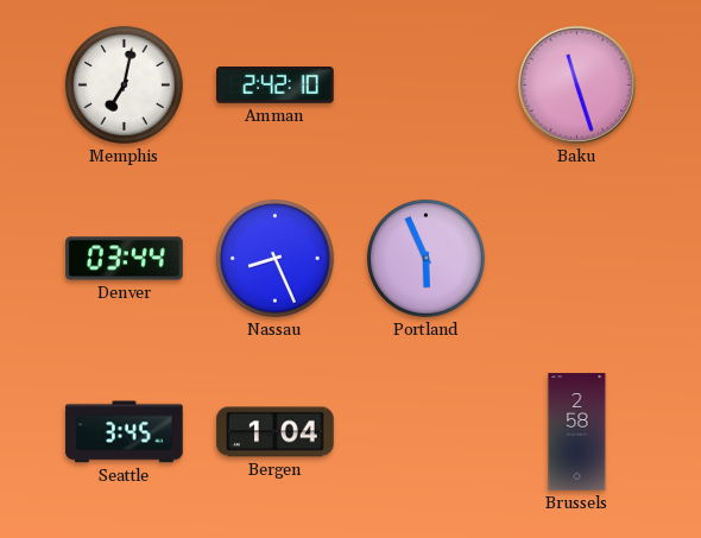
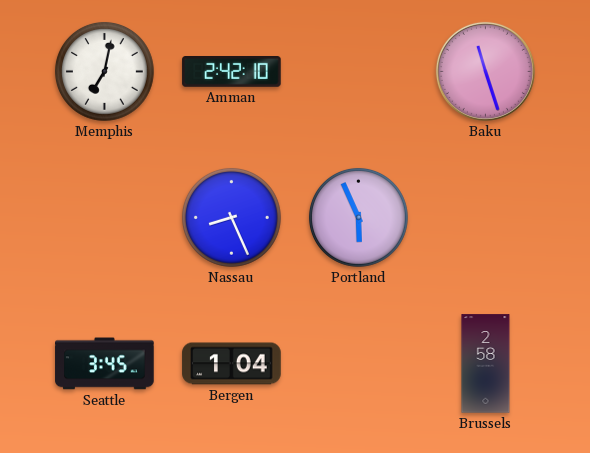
Denver: 03:44 -> none (125, 259)
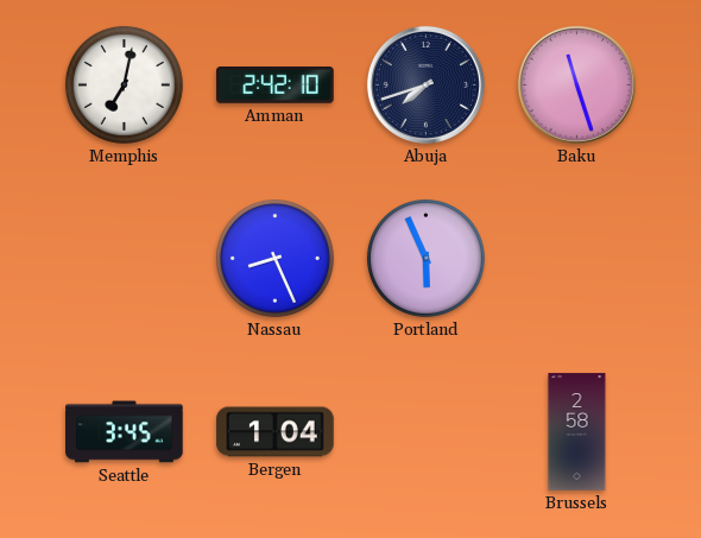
Abuja: none -> 7:42 (425, 84)
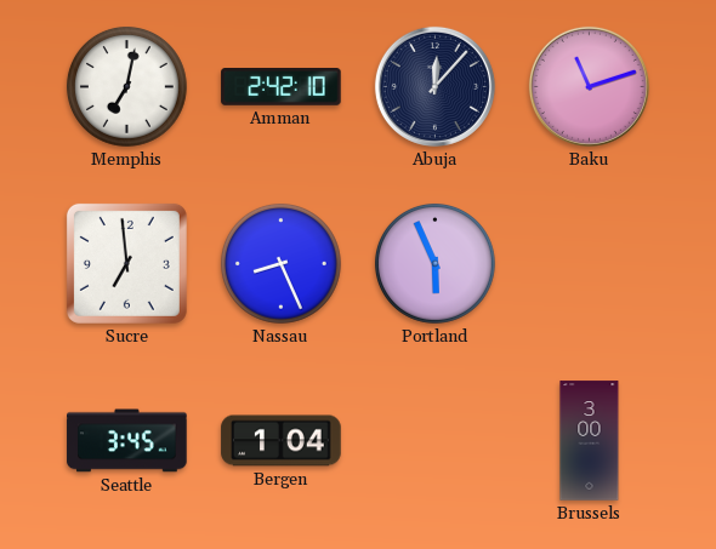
Abuja: 7:42 -> 12:07 (434, 86)
Baku: 11:27 -> 11:12 (589, 86)
Sucre: none -> 6:59 (126, 263)
Brussels: 2:58 -> 3:00 (590, 441)
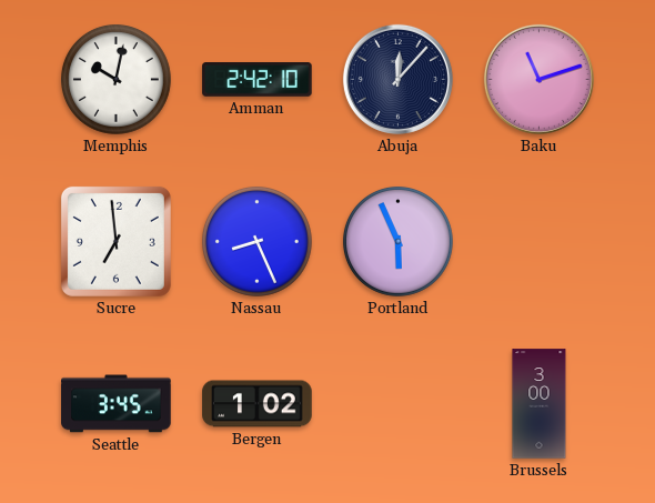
Memphis: 7:02 -> 10:02 (115, 79)
Bergen: 1:04 -> 1:02 (258, 404)
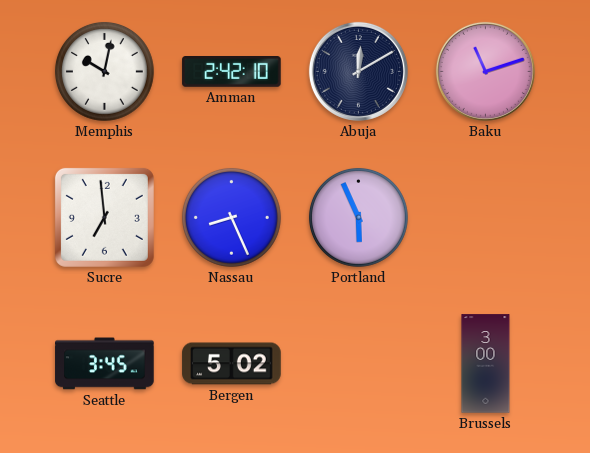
Abuja: 12:07 -> 12:10 (358, 71)
Bergen: 1:02 -> 5:02 (232, 364)
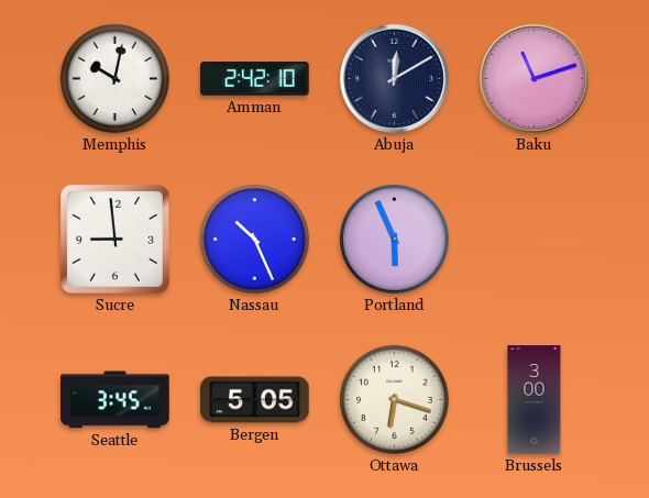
Sucre: 6:59 -> 8:59 (114, 239)
Nassau: 8:26 -> 10:26 (254, 239)
Bergen: 5:02 -> 5:05 (255, 400)
Ottawa: none -> 6:18 (394, 399)
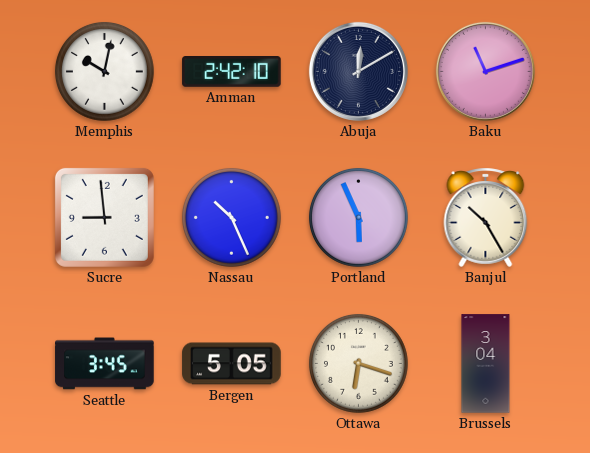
Banjul: none -> 10:25 (486, 217)
Brussels: 3:00 -> 3:04 (486, 364)
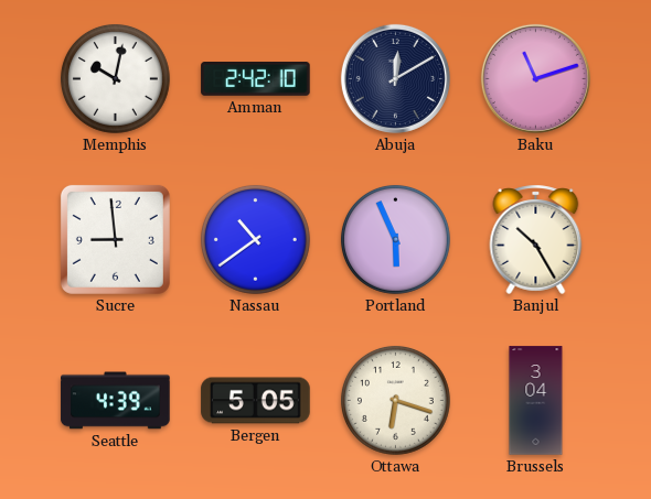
Nassau: 10:26 -> 10:39 (255, 239)
Seattle: 3:45 -> 4:39 (116, 401)
